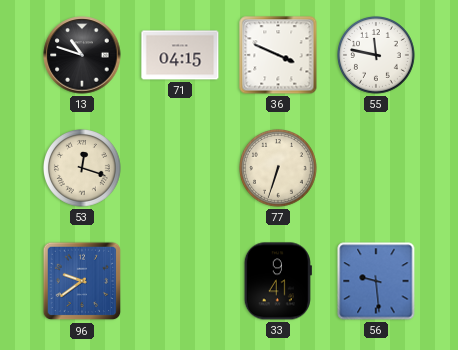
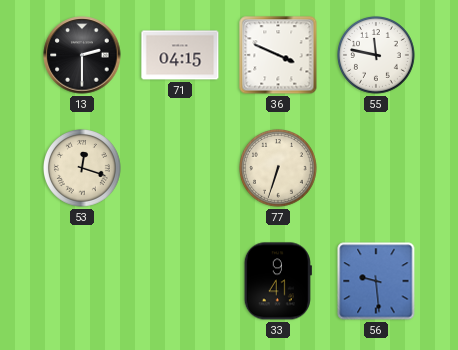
13: 10:48 -> 2:30 (82, 55)
96: 9:39 -> none (82, 281)
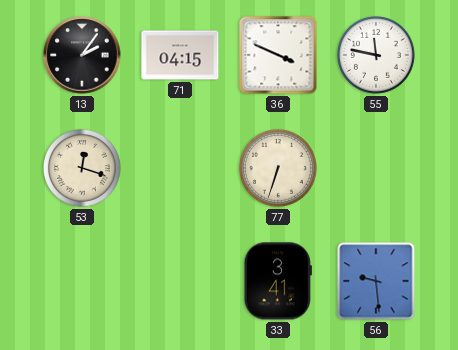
13: 2:30 -> 2:06 (82, 55)
33: 9:41 -> 3:41 (278, 281)
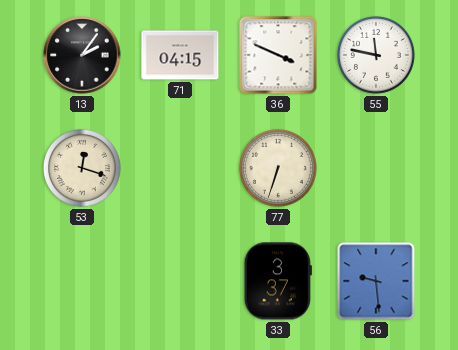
33: 3:41 -> 3:37 (278, 281)
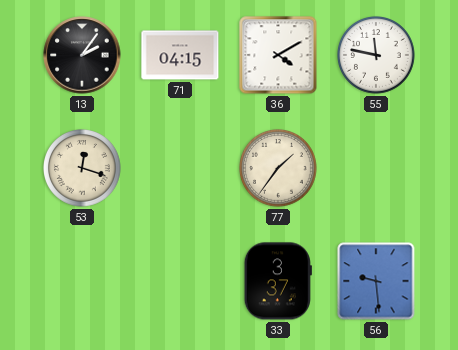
36: 3:49 -> 4:10 (278, 55)
77: 6:33 -> 1:36 (279, 169)
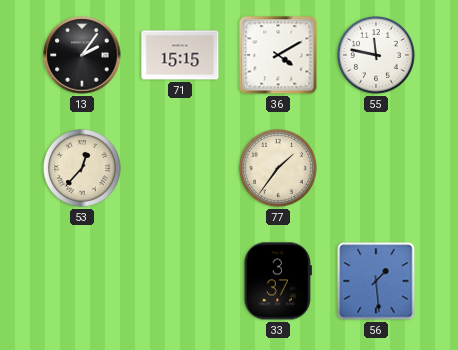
71: 04:15 -> 15:15 (180, 55)
53: 12:18 -> 12:37 (83, 169)
56: 9:29 -> 1:29 (376, 281)
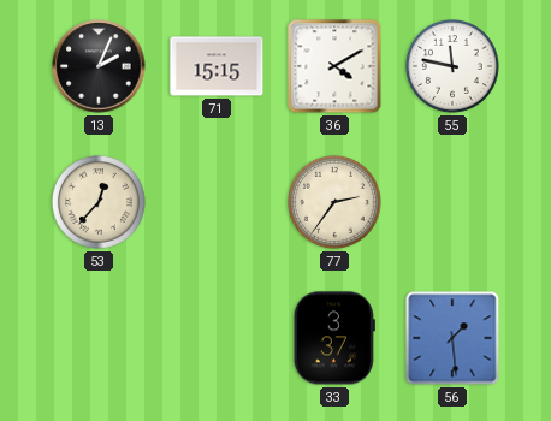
13: 2:06 -> 2:04 (99, 66)
77: 1:36 -> 2:36 (336, 203)
